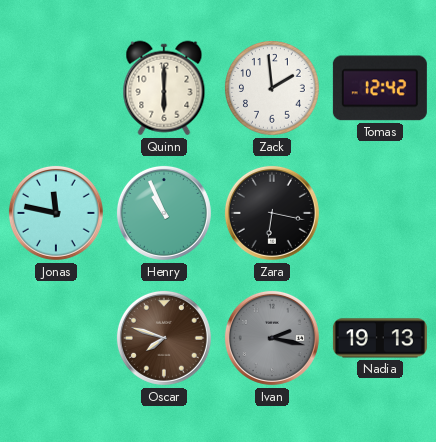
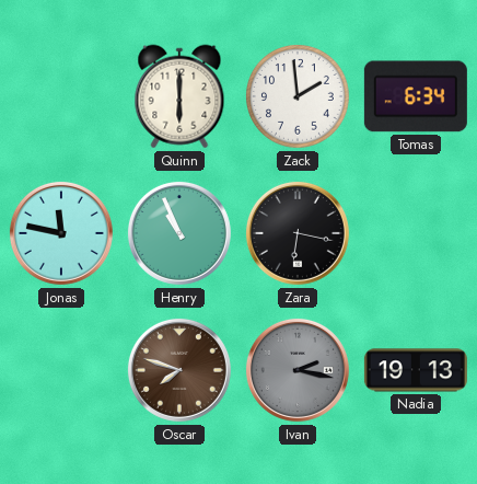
Tomas: 12:42 -> 6:34 (416, 96)
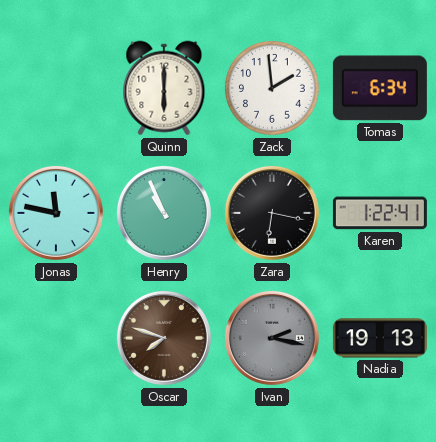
Karen: none -> 1:22 (380, 213)
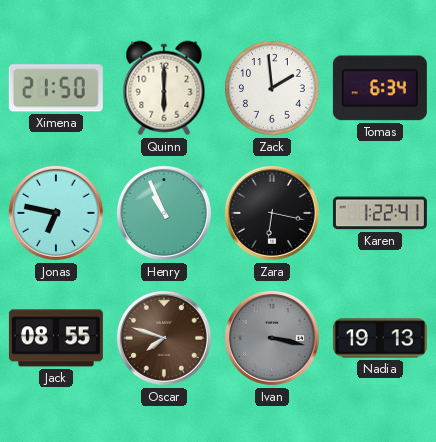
Ximena: none -> 21:50 (56, 88)
Jonas: 11:47 -> 6:47 (56, 213)
Jack: none -> 08:55 (56, 338)
Ivan: 2:17 -> 3:17 (272, 338)
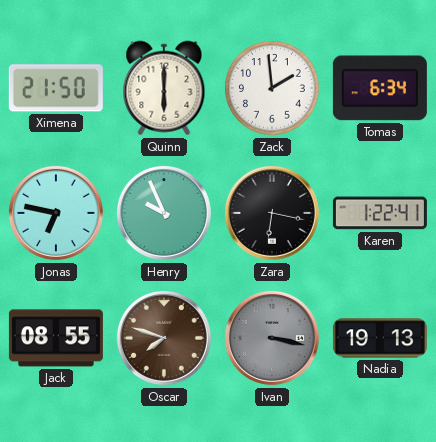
Henry: 10:56 -> 9:56 (164, 213)
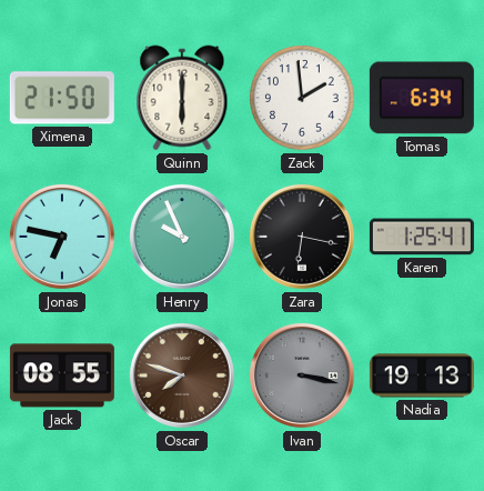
Karen: 1:22 -> 1:25 (422, 237)
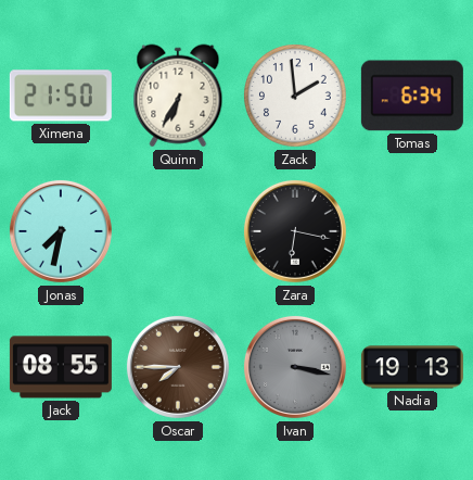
Quinn: 6:00 -> 6:35 (178, 96)
Jonas: 6:47 -> 7:32 (61, 231)
Henry: 9:56 -> none (182, 237)
Karen: 1:25 -> none (422, 237)
Oscar: 7:48 -> 7:45 (178, 367)
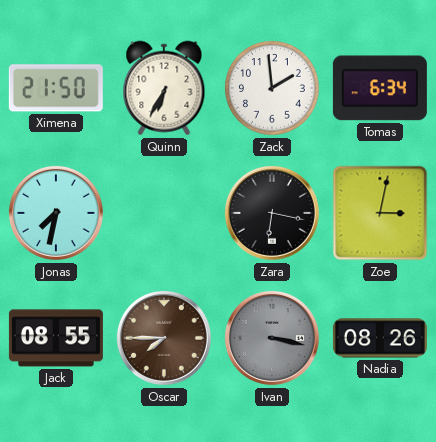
Zoe: none -> 3:02 (380, 213)
Nadia: 19:13 -> 08:26 (380, 338)
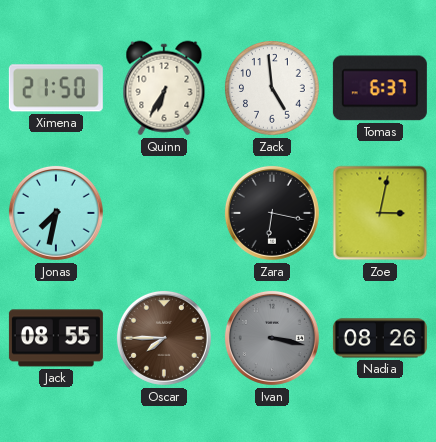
Zack: 1:59 -> 4:59 (273, 89)
Tomas: 6:34 -> 6:37 (380, 88)
